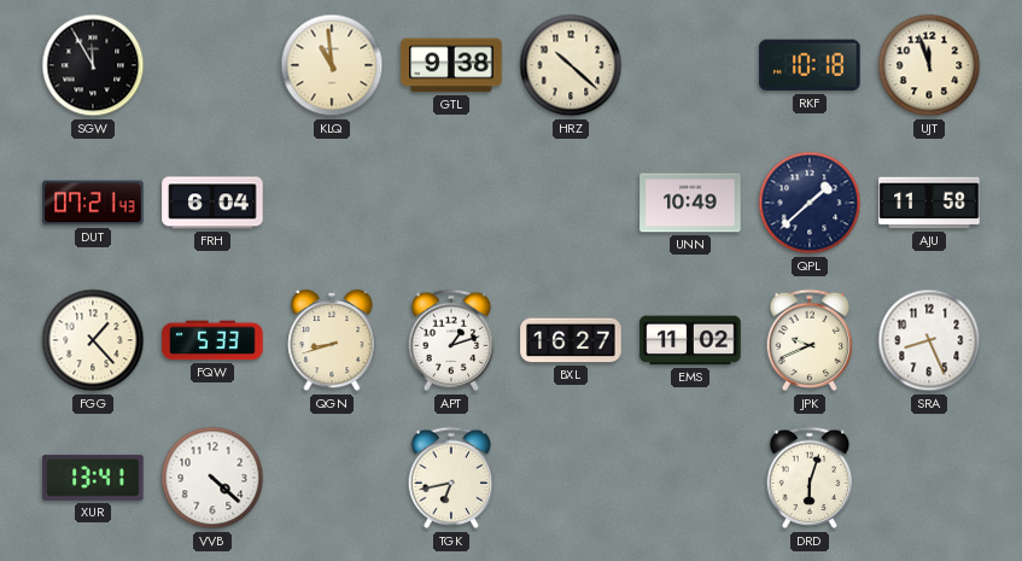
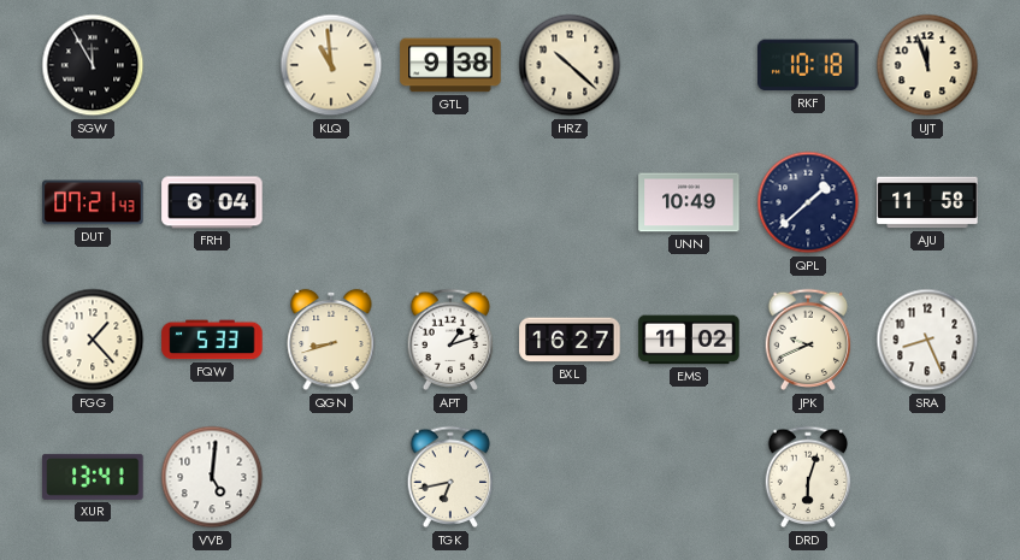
VVB: 4:22 -> 5:01 (212, 477)
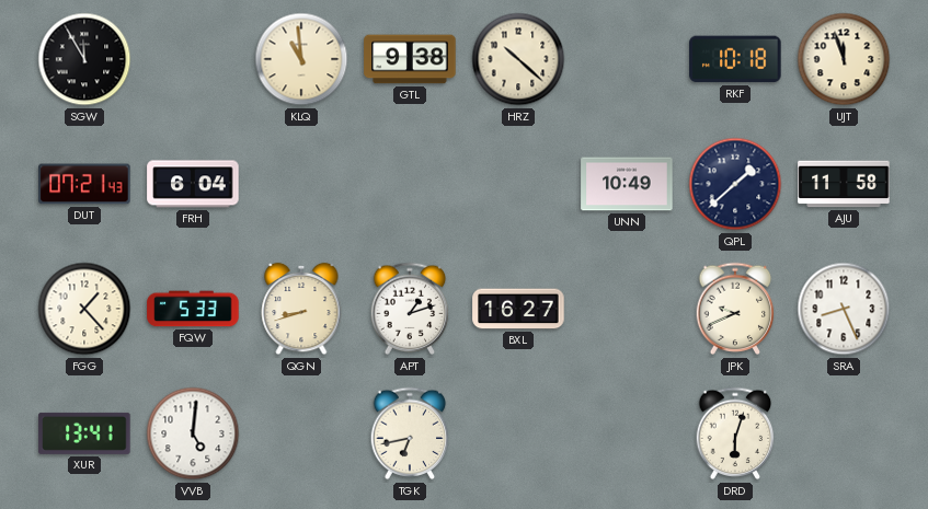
EMS: 11:02 -> none (689, 340)
